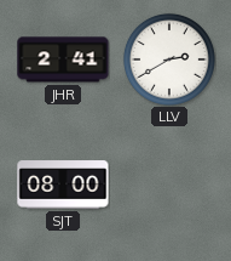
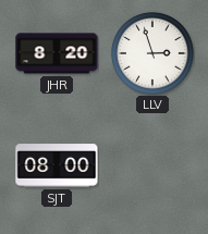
JHR: 2:41 -> 8:20 (57, 53)
LLV: 2:40 -> 2:57 (152, 53)
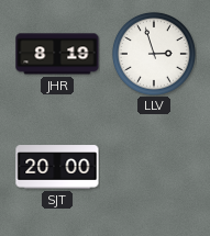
JHR: 8:20 -> 8:19 (57, 54)
SJT: 08:00 -> 20:00 (57, 167)
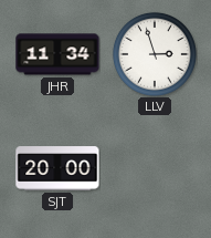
JHR: 8:19 -> 11:34 (57, 54)
